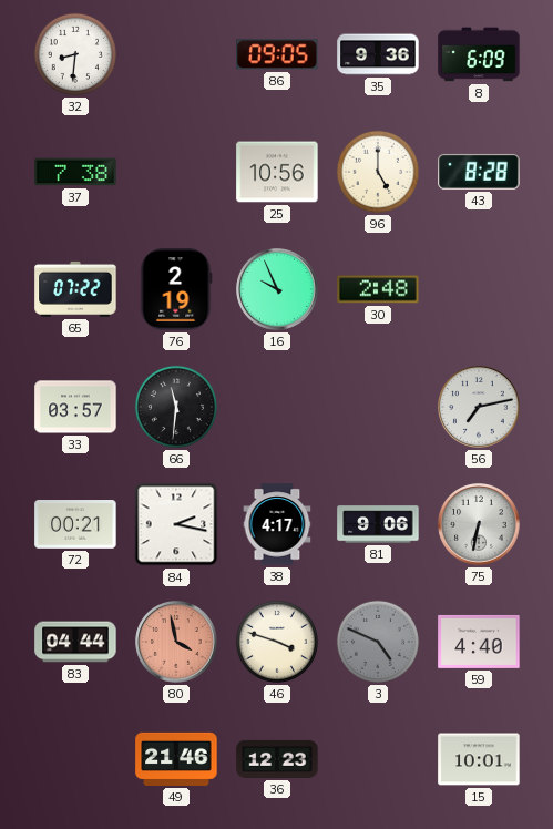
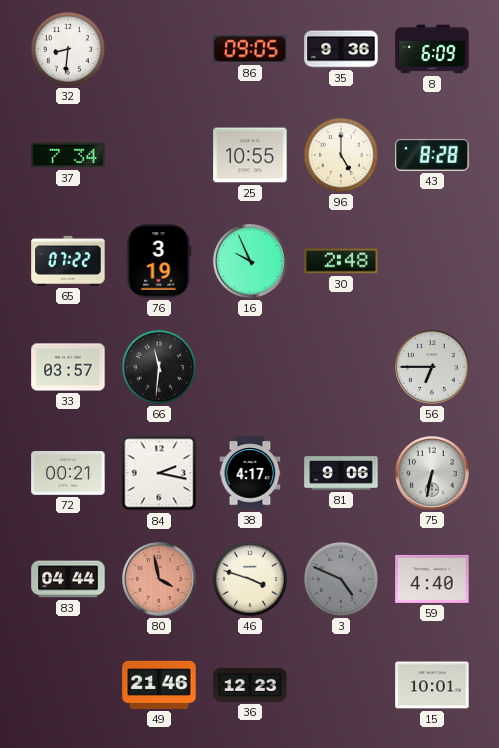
37: 7:38 -> 7:34 (68, 155)
25: 10:56 -> 10:55 (250, 155)
76: 2:19 -> 3:19 (159, 261)
56: 7:13 -> 6:45 (432, 367)
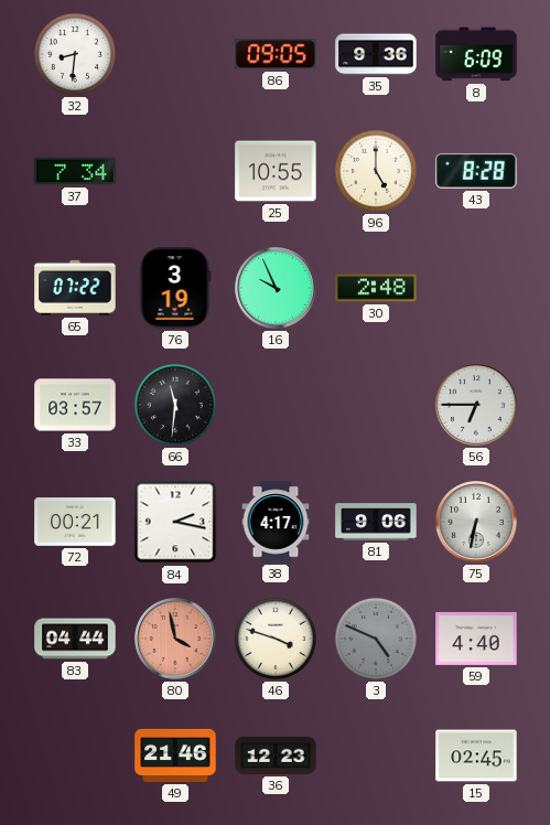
15: 10:01 -> 02:45 (476, 756)
